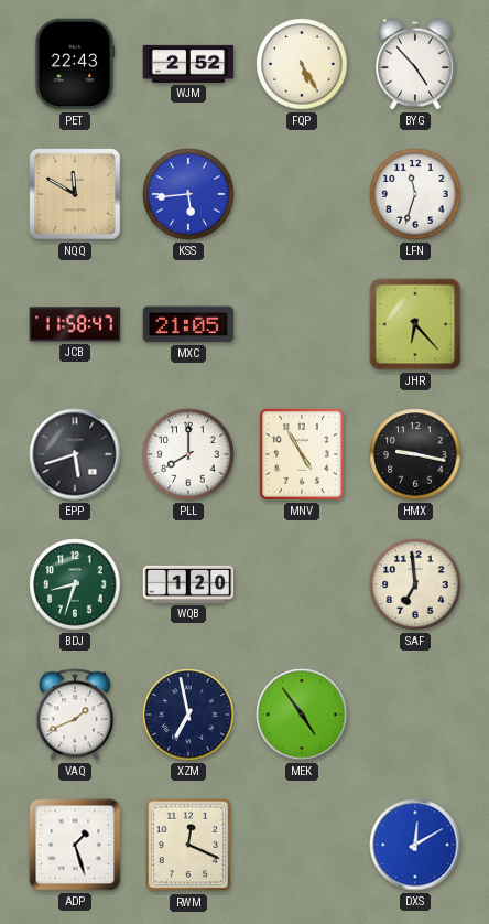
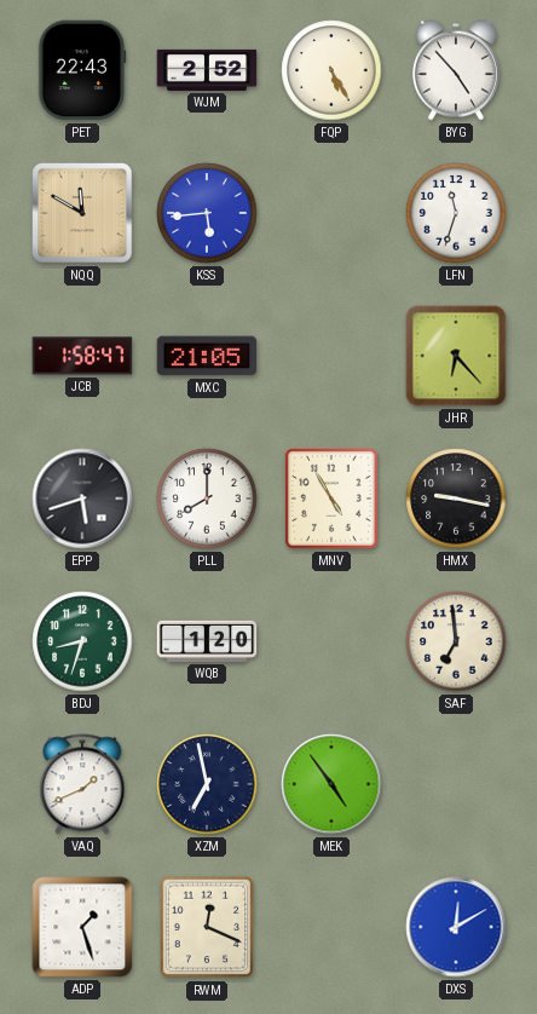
JCB: 11:58 -> 1:58 (82, 356)
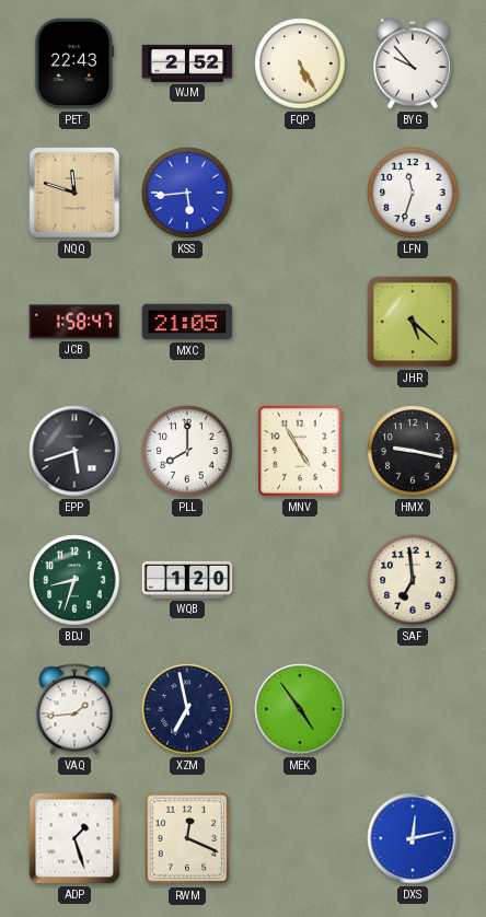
BYG: 4:53 -> 9:53 (413, 63)
NQQ: 11:50 -> 11:48 (74, 193)
JHR: 6:23 -> 5:22 (413, 322)
VAQ: 1:41 -> 1:44 (74, 709)
DXS: 12:10 -> 12:13 (413, 838)
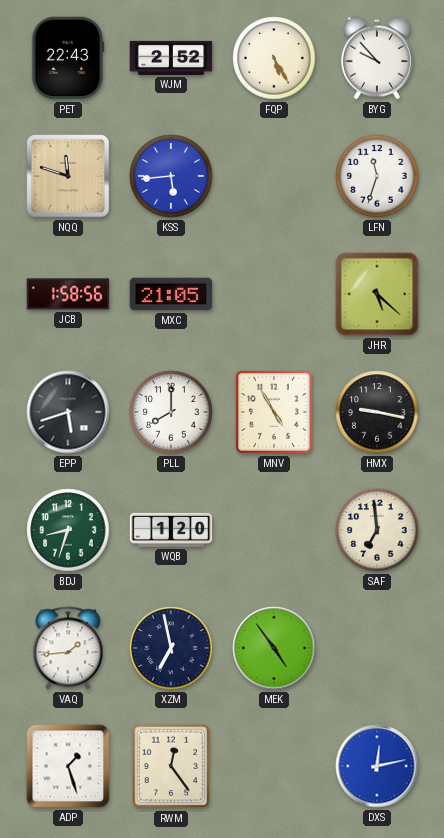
JCB: 1:58:47 -> 1:58:56 (68, 294)
RWM: 12:19 -> 12:24 (171, 766)
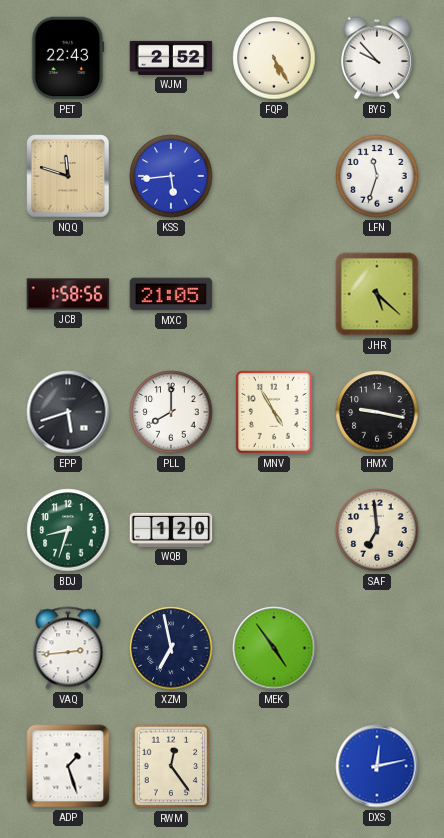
VAQ: 1:44 -> 2:44 (68, 648)
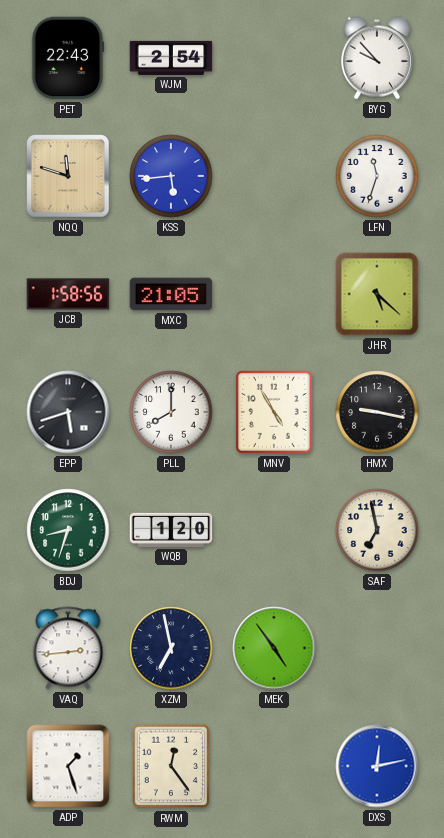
WJM: 2:52 -> 2:54 (171, 58)
FQP: 5:25 -> none (274, 58)
SAF: 6:59 -> 6:58 (377, 530)
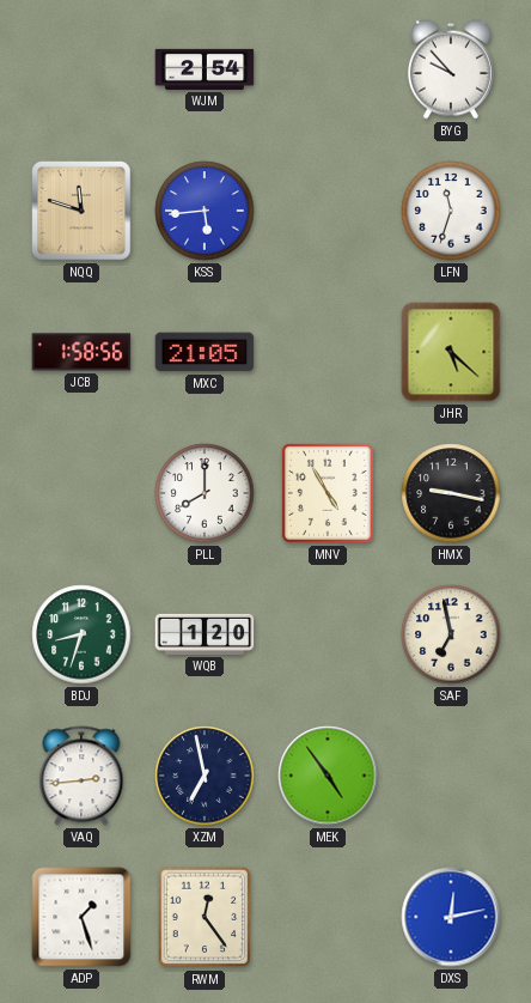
PET: 22:43 -> none (68, 58)
EPP: 5:42 -> none (68, 412)
